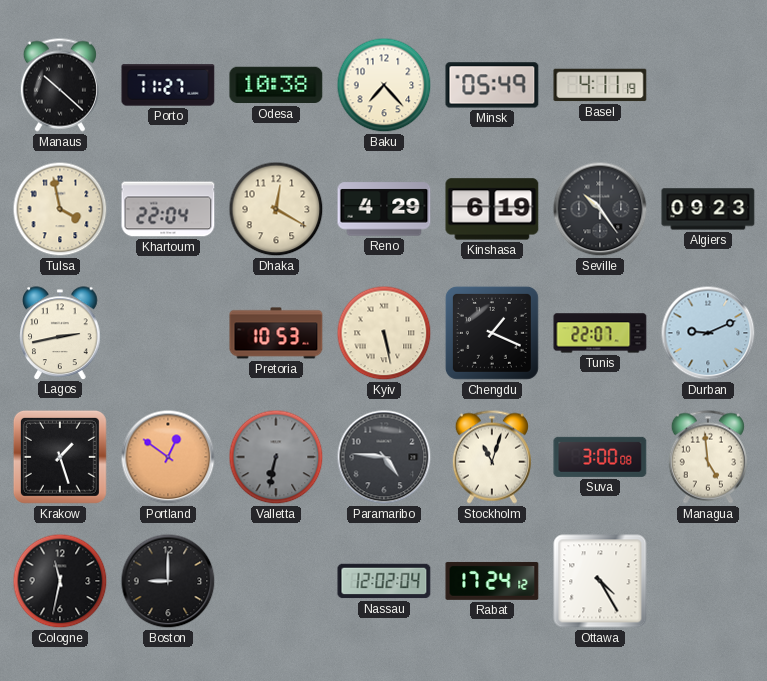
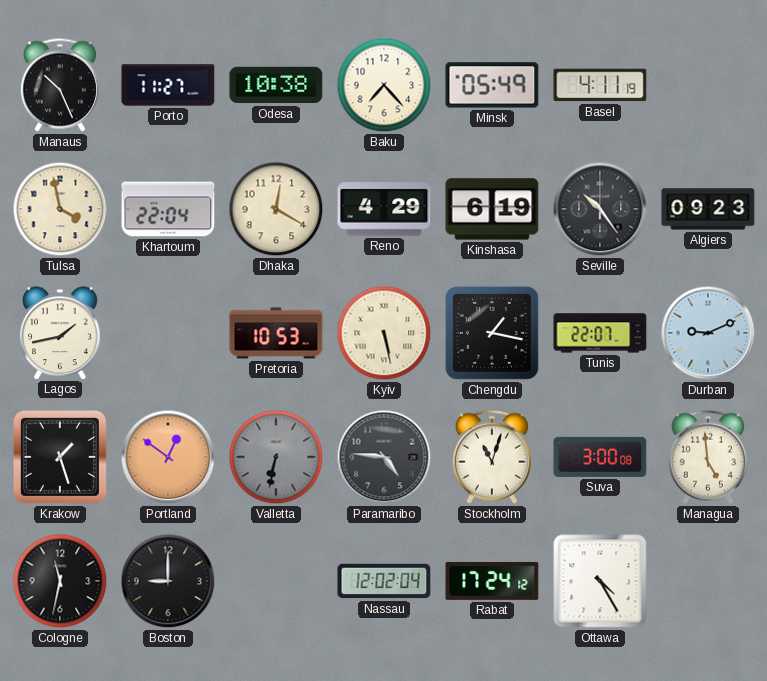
Manaus: 10:22 -> 10:26 (60, 85)
Lagos: 2:43 -> 1:43 (60, 333)
Chengdu: 1:19 -> 1:17 (492, 333)
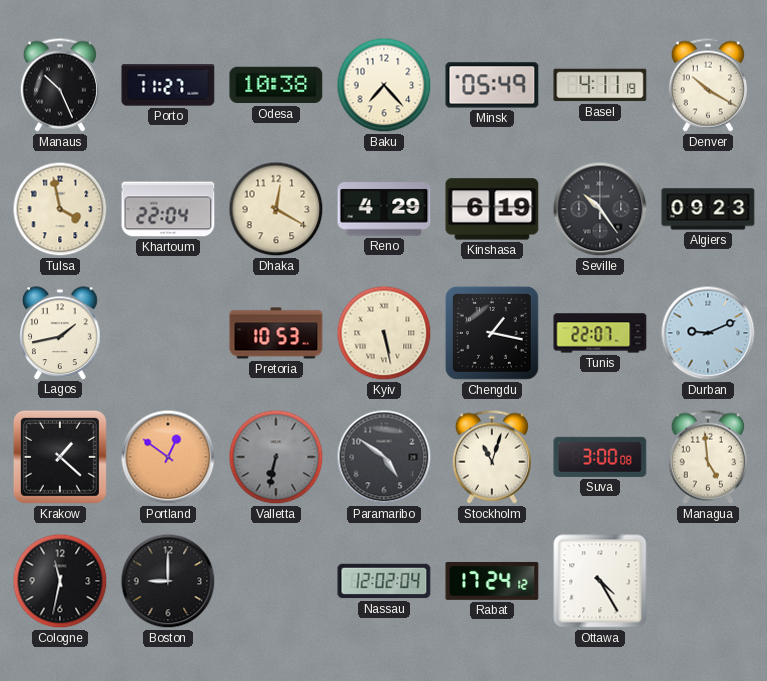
Denver: none -> 10:20 (708, 85)
Krakow: 1:27 -> 1:22 (60, 457)
Paramaribo: 4:46 -> 4:51 (384, 457)
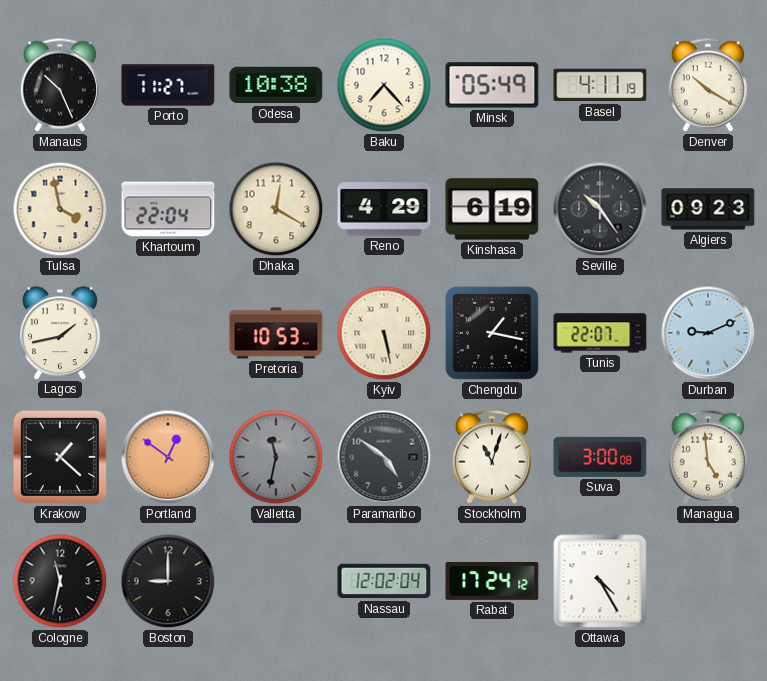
Valletta: 6:32 -> 11:32 (276, 457)
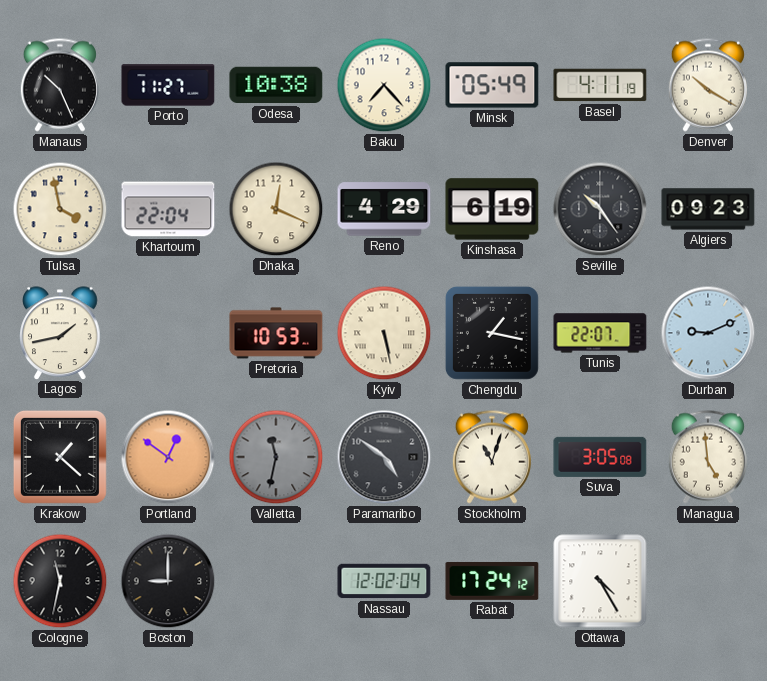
Dhaka: 12:20 -> 12:19 (276, 209)
Suva: 3:00 -> 3:05 (600, 457)
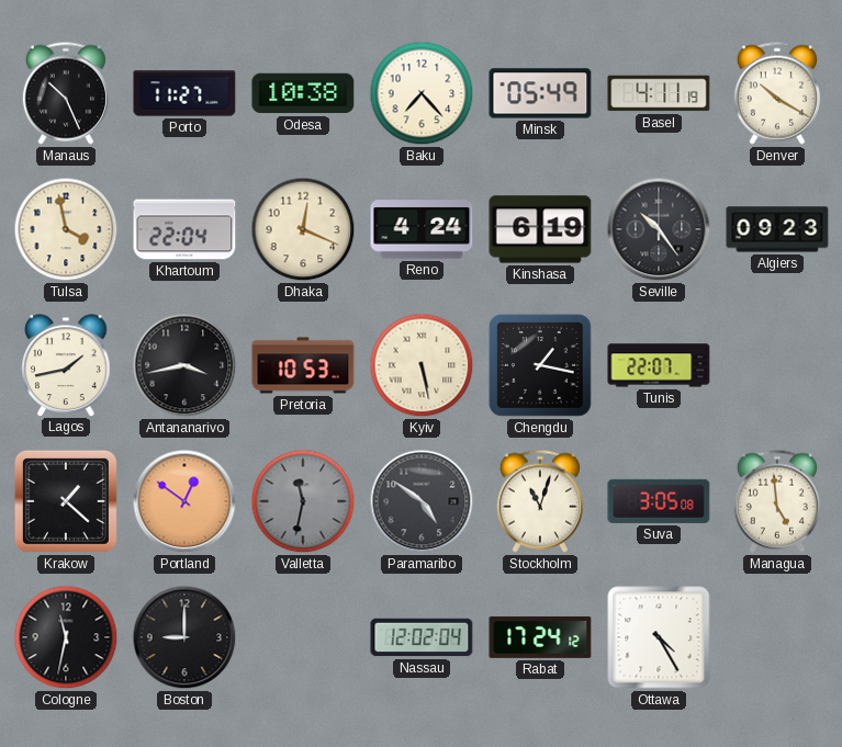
Reno: 4:29 -> 4:24 (422, 229)
Antananarivo: none -> 3:43 (184, 365)
Durban: 9:11 -> none (708, 333)
